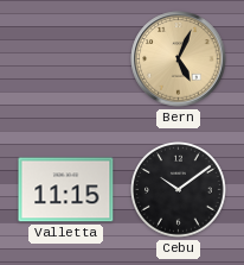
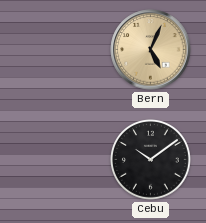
Valletta: 11:15 -> none (66, 190)
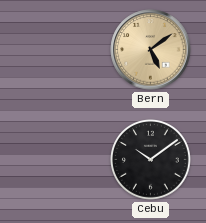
Bern: 5:04 -> 5:09 (151, 50)
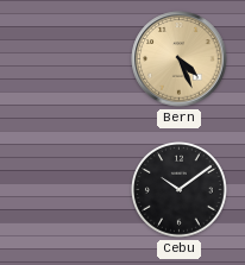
Bern: 5:09 -> 4:26 (180, 59)
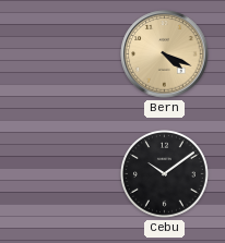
Bern: 4:26 -> 4:19 (165, 54)
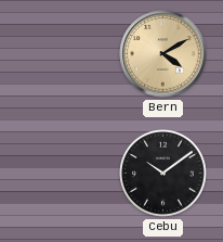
Bern: 4:19 -> 4:10 (163, 54)
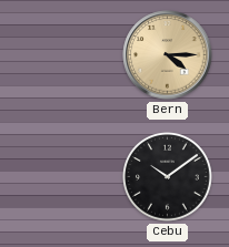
Bern: 4:10 -> 4:15 (168, 55)
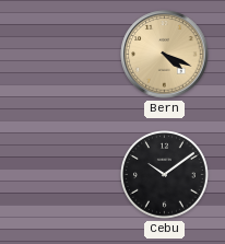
Bern: 4:15 -> 4:19 (165, 55)
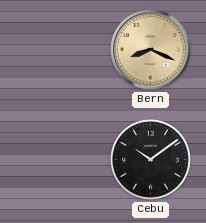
Bern: 4:19 -> 8:19 (151, 50)
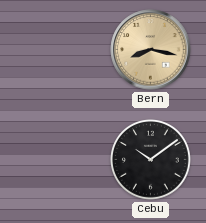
Bern: 8:19 -> 8:17 (151, 50)
